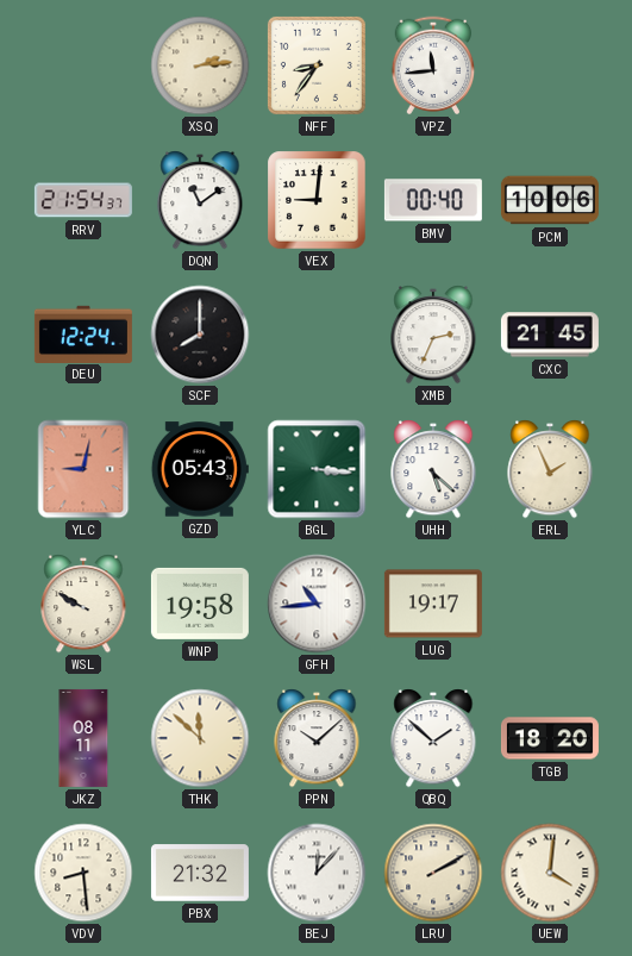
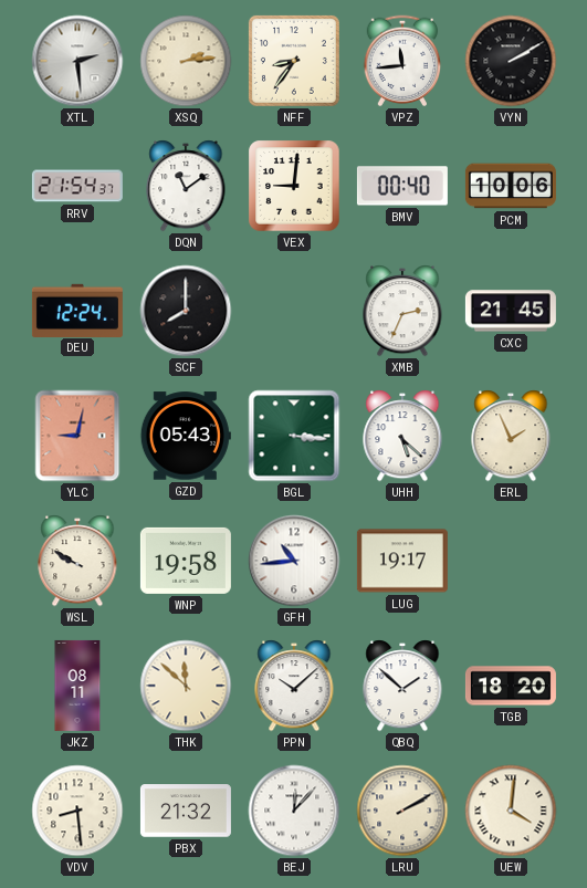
XTL: none -> 2:29 (77, 61)
VYN: none -> 2:10 (511, 61)
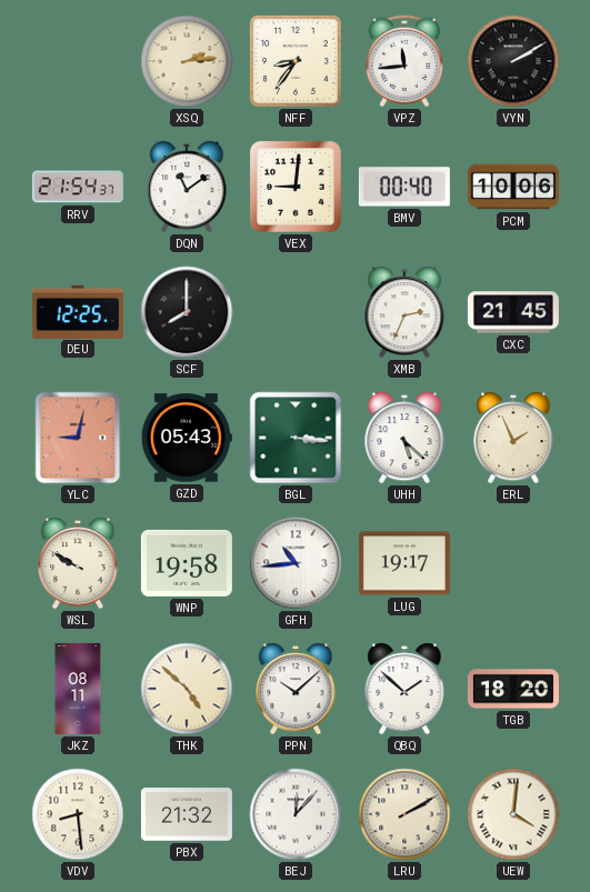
XTL: 2:29 -> none (77, 61)
DEU: 12:24 -> 12:25 (78, 311)
THK: 11:52 -> 4:52 (187, 689)
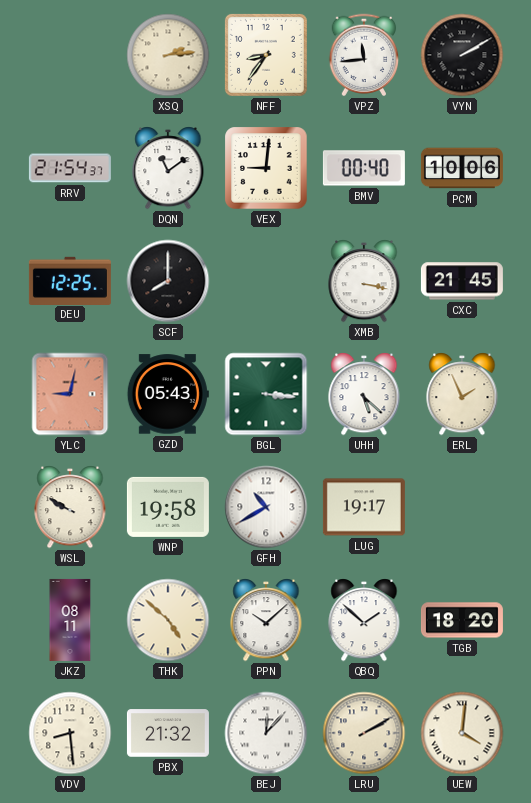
XMB: 2:34 -> 3:17 (364, 281)
GFH: 10:44 -> 10:40 (266, 507)
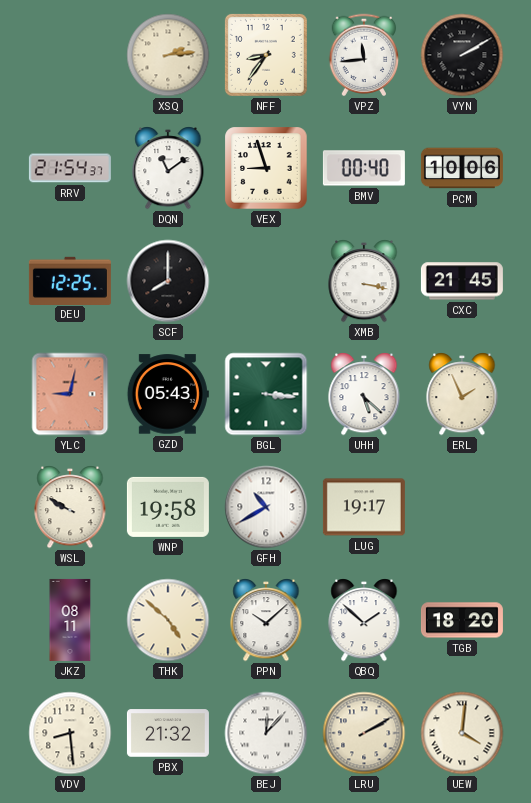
VEX: 9:01 -> 8:57 (266, 168)
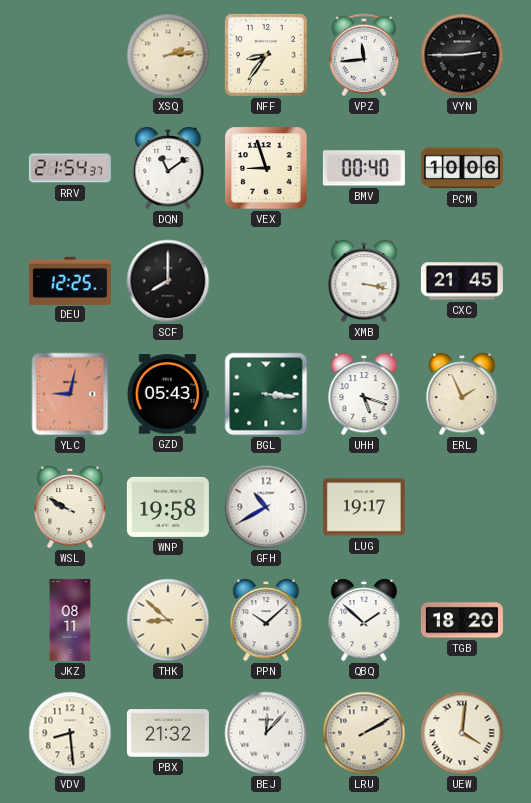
VYN: 2:10 -> 2:45 (462, 55)
UHH: 5:22 -> 5:18 (364, 394)
THK: 4:52 -> 8:52 (168, 620)
